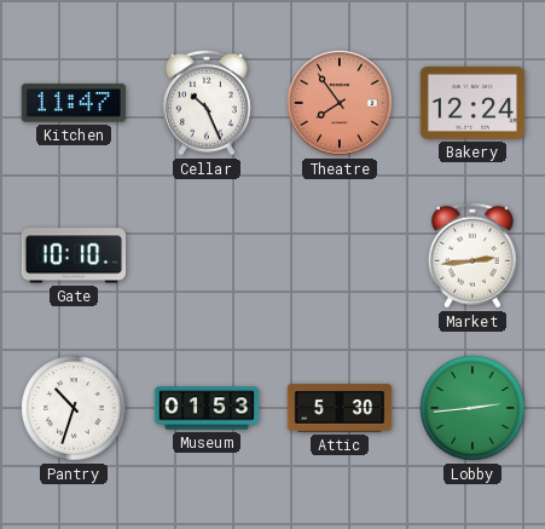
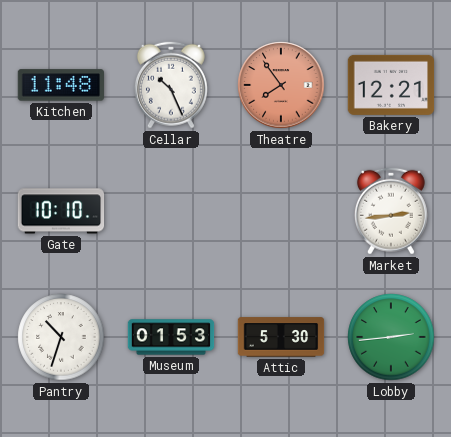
Kitchen: 11:47 -> 11:48 (61, 85)
Bakery: 12:24 -> 12:21 (391, 85)
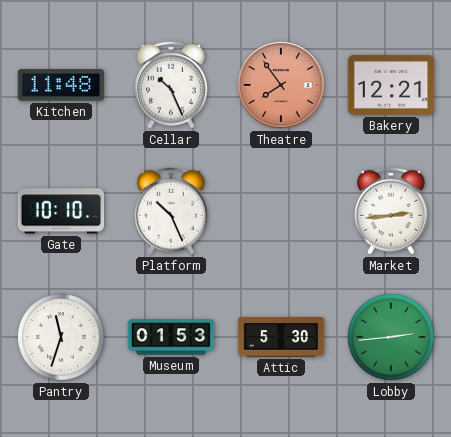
Platform: none -> 10:26 (171, 211)
Pantry: 10:33 -> 11:33 (61, 337)
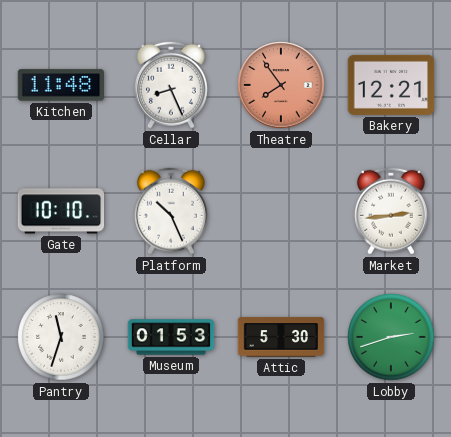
Cellar: 10:26 -> 8:26 (171, 85)
Lobby: 2:44 -> 2:42 (391, 337)
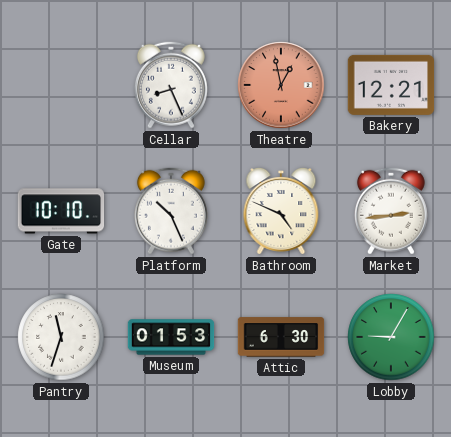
Kitchen: 11:48 -> none (61, 85)
Theatre: 7:54 -> 12:58 (281, 85)
Bathroom: none -> 4:49 (281, 212)
Attic: 5:30 -> 6:30 (281, 337)
Lobby: 2:42 -> 9:05 (391, 337)
